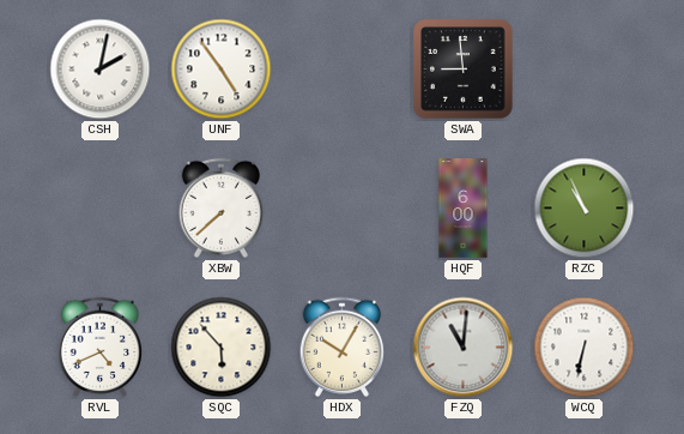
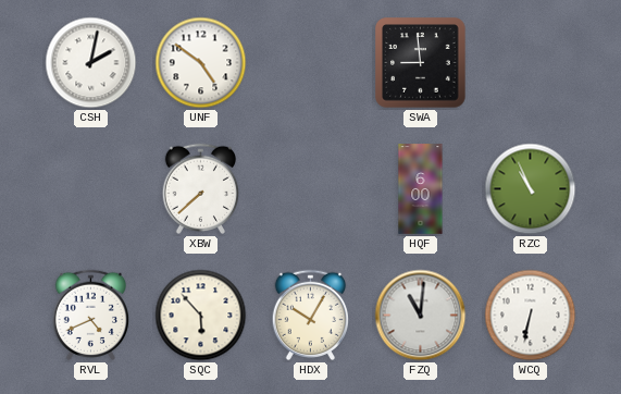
UNF: 4:54 -> 4:51 (201, 63)
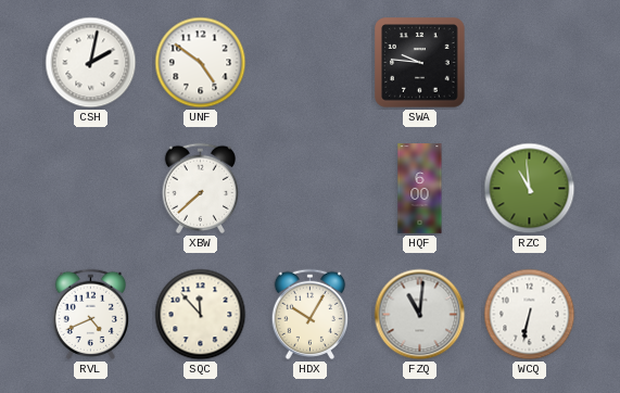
SWA: 8:59 -> 9:46 (420, 63)
RZC: 10:56 -> 10:59 (530, 189)
SQC: 5:53 -> 11:53 (201, 315)
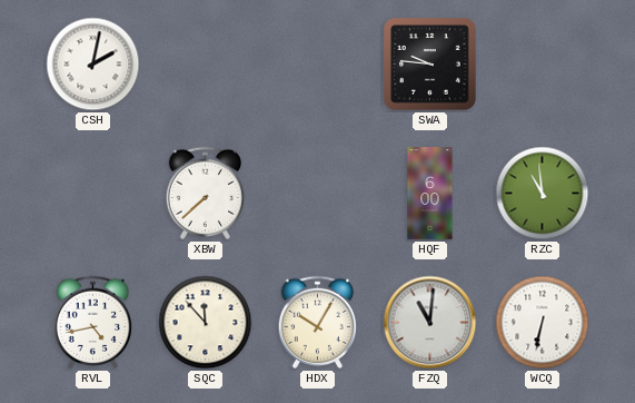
UNF: 4:51 -> none (201, 63)
RVL: 4:41 -> 4:43 (93, 322)
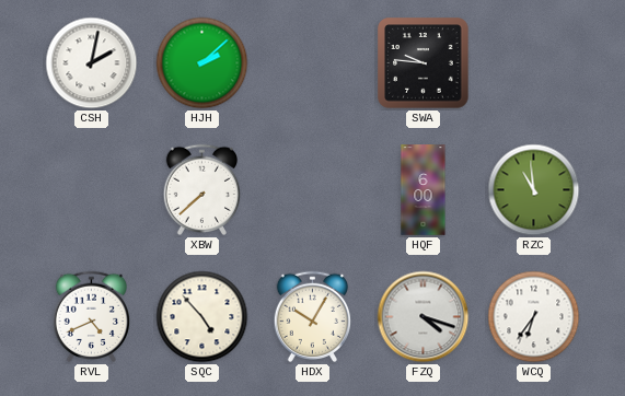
HJH: none -> 2:08 (202, 63)
RVL: 4:43 -> 4:41 (92, 316)
SQC: 11:53 -> 4:53 (202, 317)
FZQ: 11:01 -> 4:18 (424, 317)
WCQ: 6:32 -> 6:36 (534, 317)
